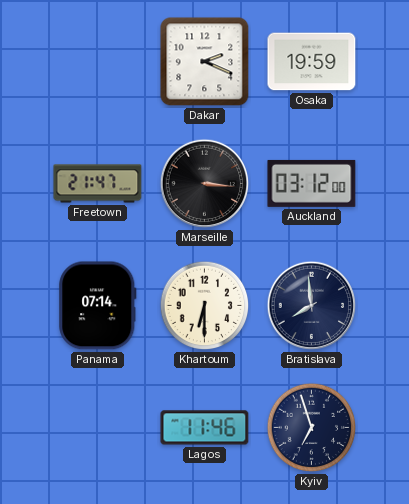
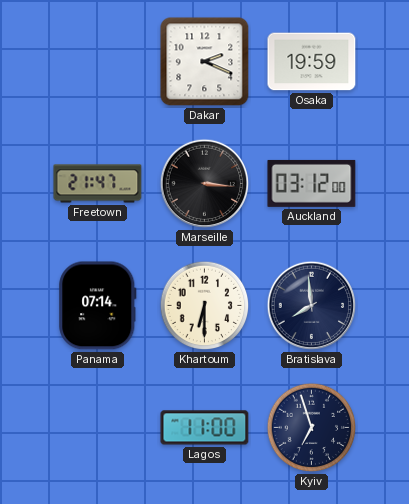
Lagos: 11:46 -> 11:00 (205, 428)
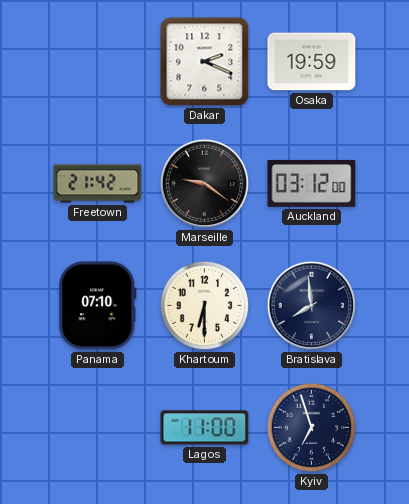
Freetown: 21:47 -> 21:42 (98, 184)
Marseille: 3:16 -> 9:21 (205, 184)
Panama: 07:14 -> 07:10 (98, 306)
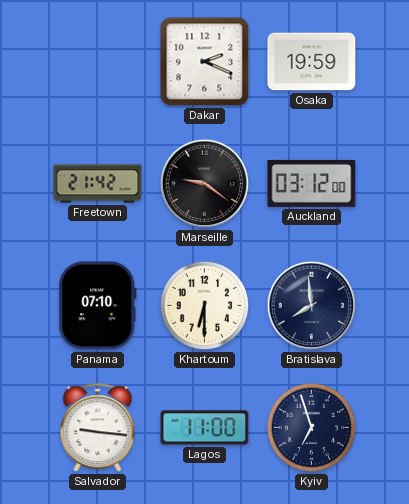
Salvador: none -> 9:16 (98, 428)
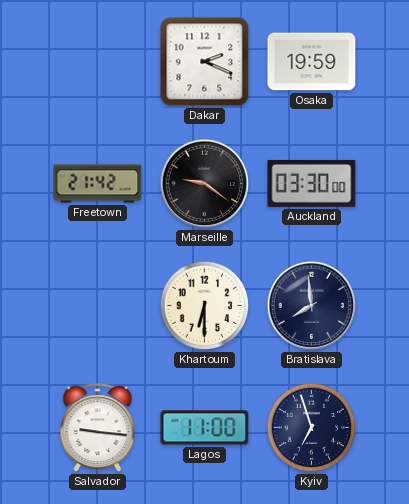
Auckland: 03:12 -> 03:30 (312, 183)
Panama: 07:10 -> none (98, 306)
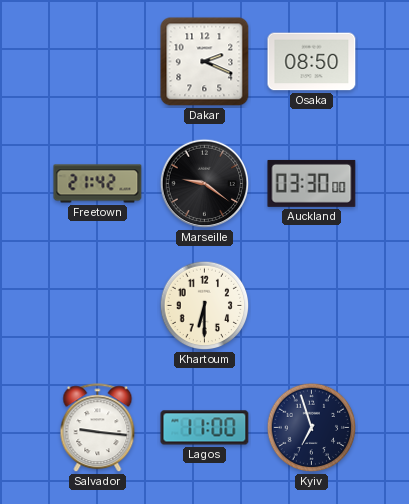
Osaka: 19:59 -> 08:50 (312, 62)
Bratislava: 7:59 -> none (312, 306)
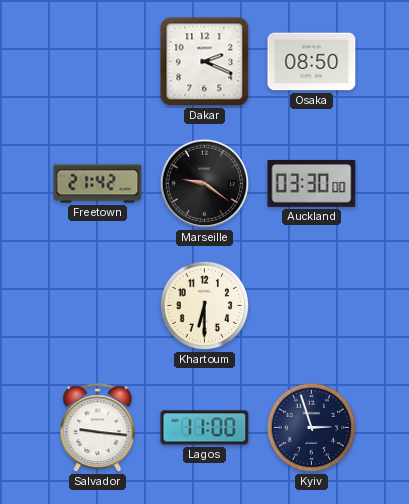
Kyiv: 6:57 -> 2:57 (312, 428)
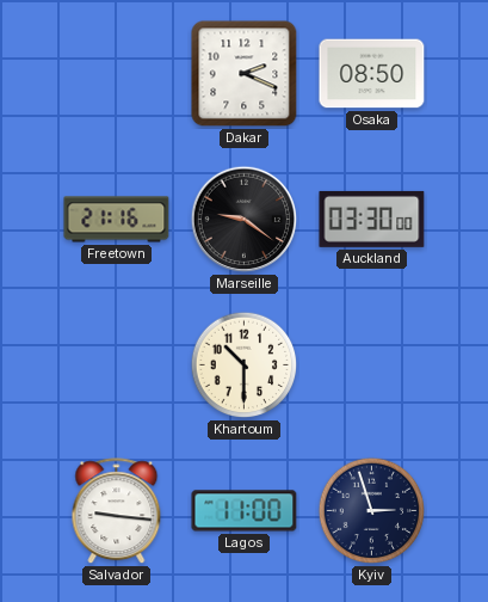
Freetown: 21:42 -> 21:16 (117, 220)
Khartoum: 6:30 -> 10:30 (245, 365)
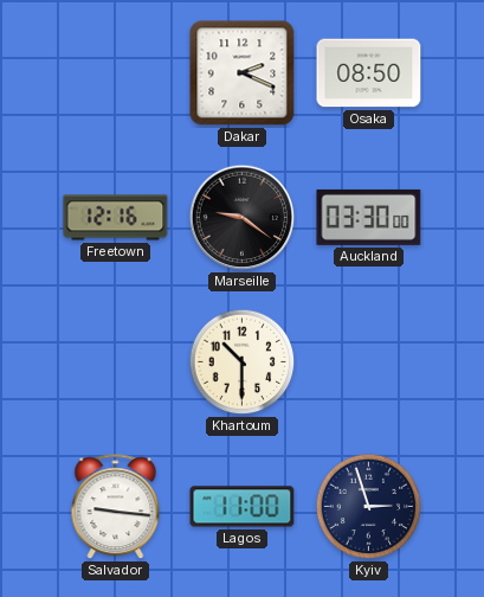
Freetown: 21:16 -> 12:16 (116, 218)
